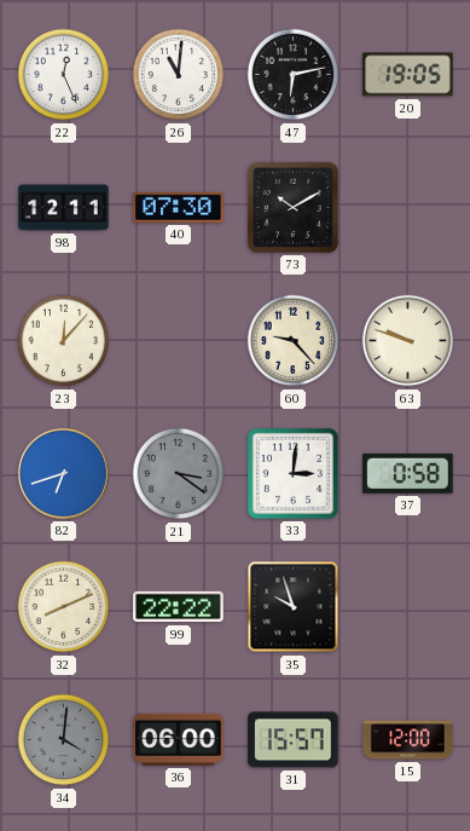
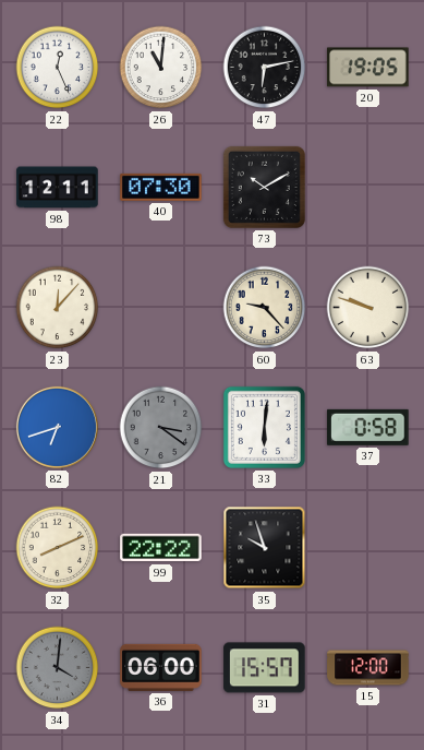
33: 3:01 -> 6:01 (264, 427)
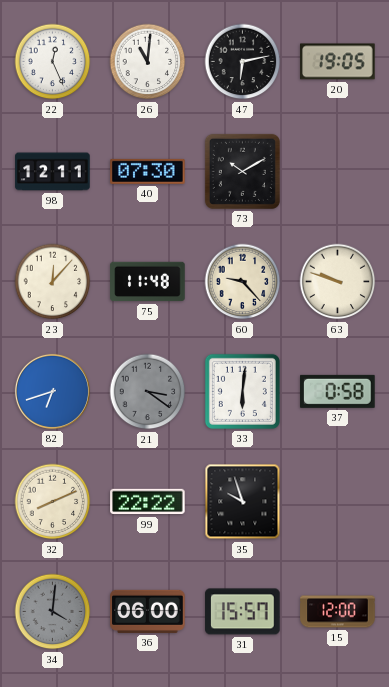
75: none -> 11:48 (148, 282)
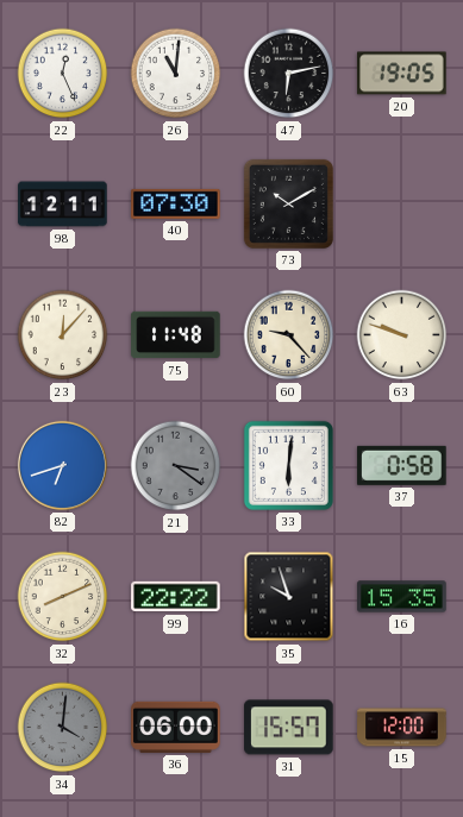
16: none -> 15:35 (402, 597)
